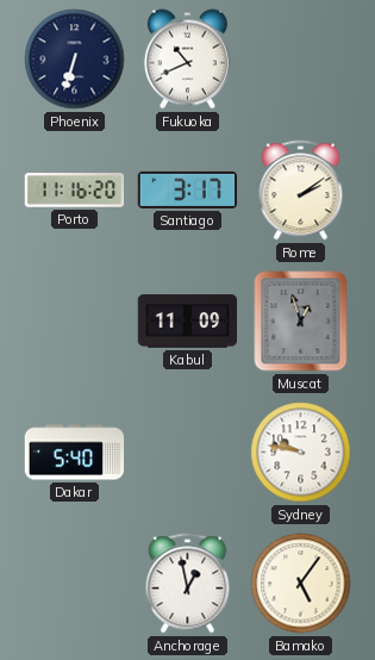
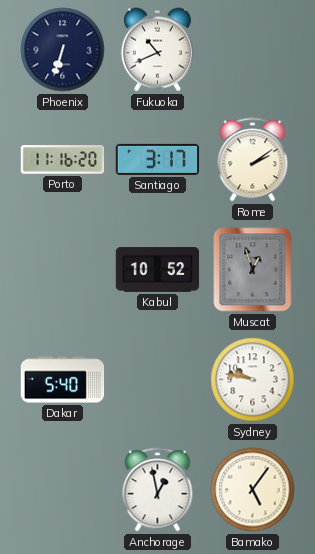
Kabul: 11:09 -> 10:52 (158, 270)
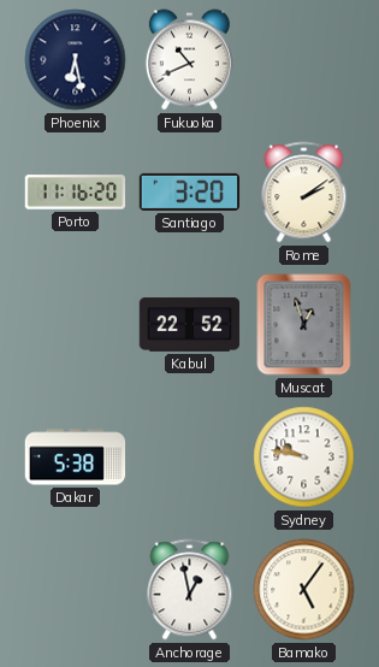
Phoenix: 6:33 -> 6:28 (76, 60)
Santiago: 3:17 -> 3:20 (190, 191)
Kabul: 10:52 -> 22:52 (190, 325)
Dakar: 5:40 -> 5:38 (76, 458)
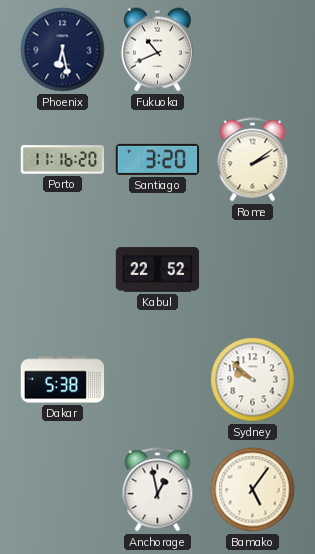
Muscat: 12:57 -> none (304, 325)
Sydney: 9:47 -> 9:52 (253, 380)
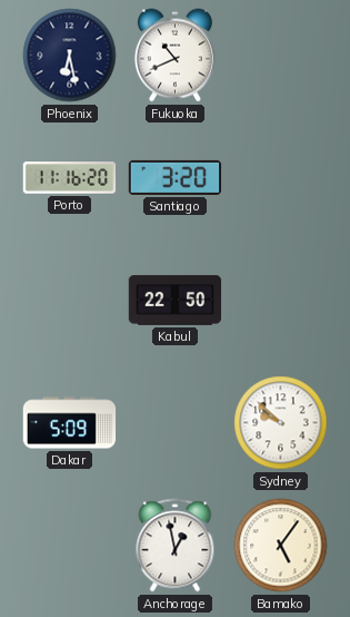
Rome: 2:09 -> none (253, 160)
Kabul: 22:52 -> 22:50 (176, 301)
Dakar: 5:38 -> 5:09 (70, 423)
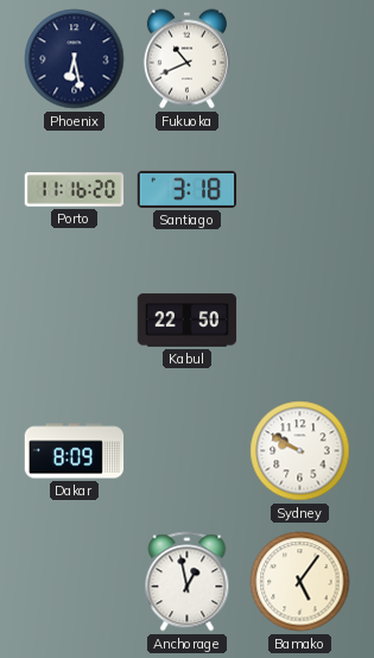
Santiago: 3:20 -> 3:18 (188, 189)
Dakar: 5:09 -> 8:09 (75, 451)
Sydney: 9:52 -> 9:50 (300, 451)
